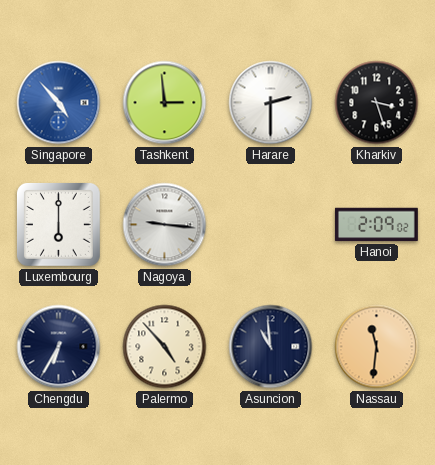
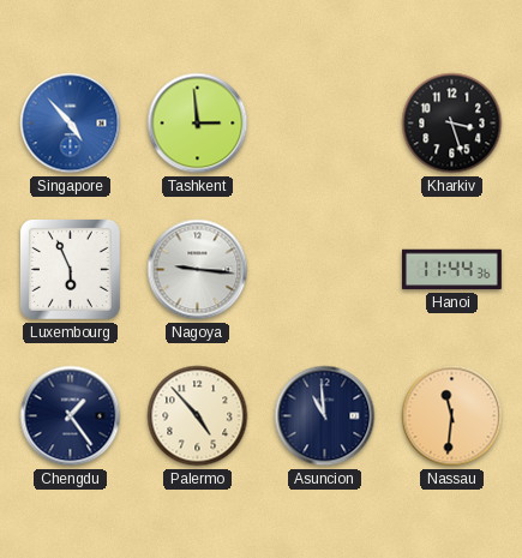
Harare: 2:30 -> none (271, 103)
Luxembourg: 6:00 -> 5:56 (70, 269)
Hanoi: 2:09 -> 11:44 (451, 270)
Chengdu: 6:35 -> 1:24 (71, 416)
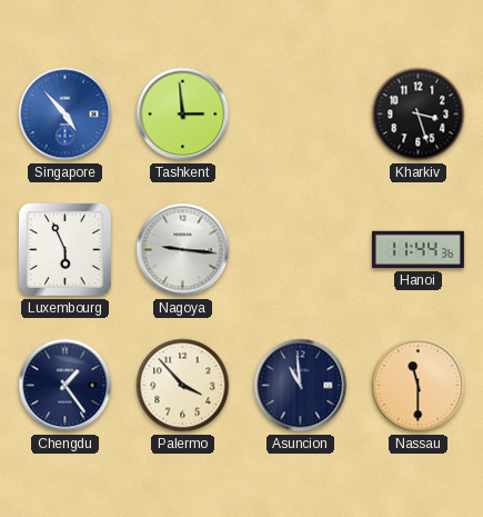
Palermo: 4:53 -> 3:53 (183, 386)
Nassau: 11:31 -> 11:30 (419, 386)
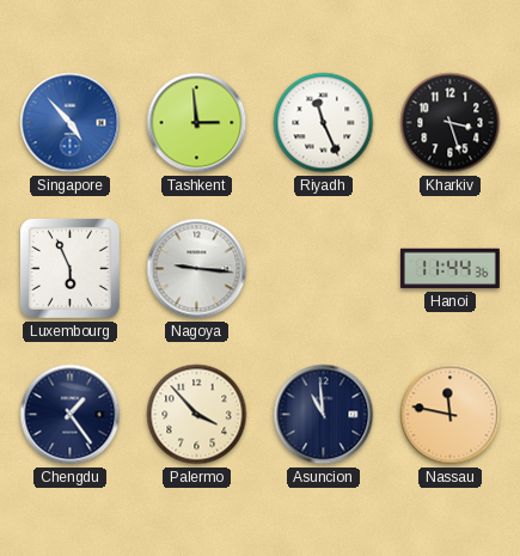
Riyadh: none -> 11:26 (324, 123)
Nassau: 11:30 -> 11:47 (451, 415)
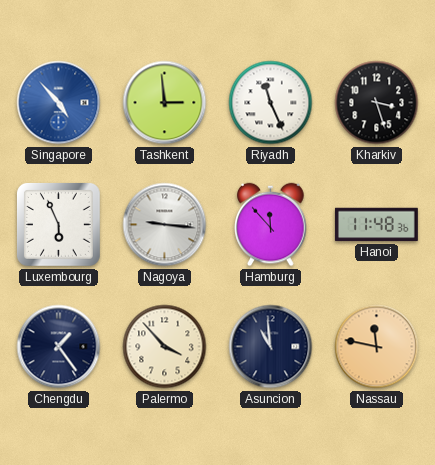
Hamburg: none -> 11:53 (271, 225)
Hanoi: 11:44 -> 11:48 (376, 225)
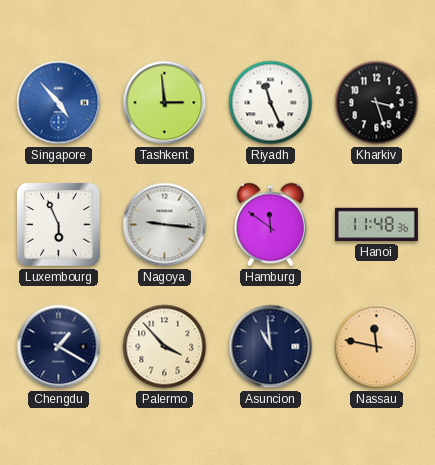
Hamburg: 11:53 -> 11:51 (271, 225)
Chengdu: 1:24 -> 1:20 (59, 347)
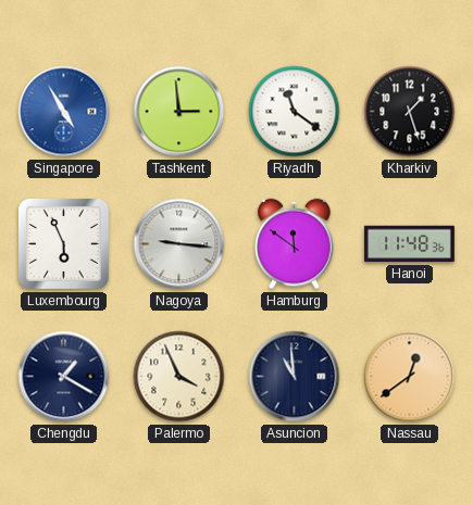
Singapore: 4:53 -> 4:55 (64, 112)
Riyadh: 11:26 -> 11:21 (295, 112)
Kharkiv: 3:27 -> 1:27 (410, 112)
Palermo: 3:53 -> 3:56 (179, 377)
Nassau: 11:47 -> 12:39 (410, 377)
